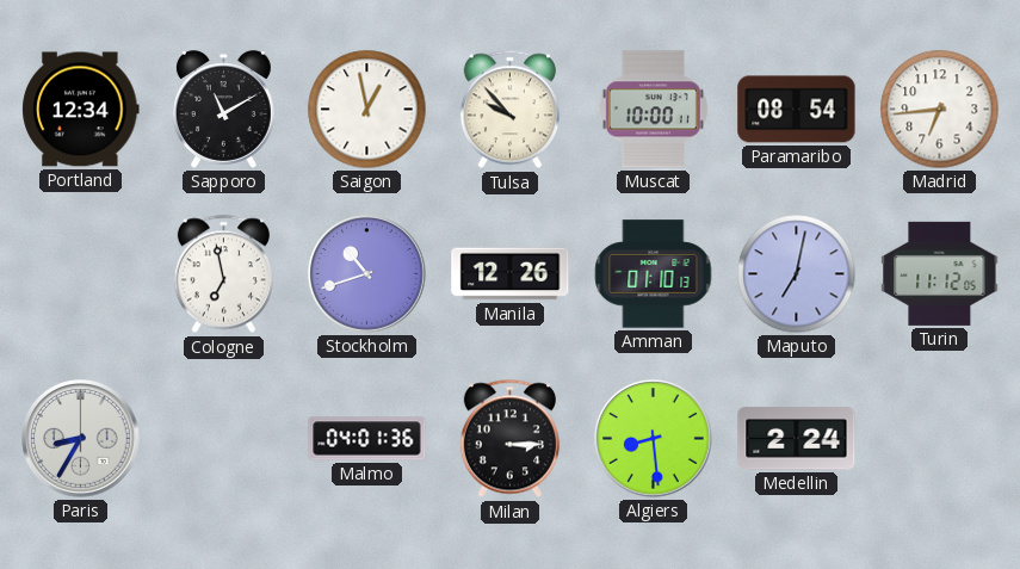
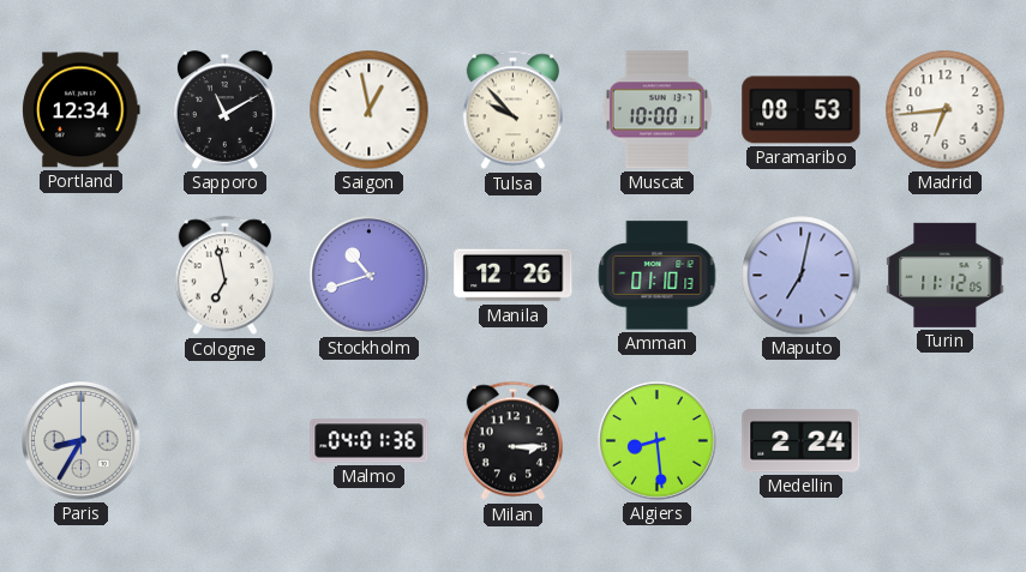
Paramaribo: 08:54 -> 08:53 (802, 110)
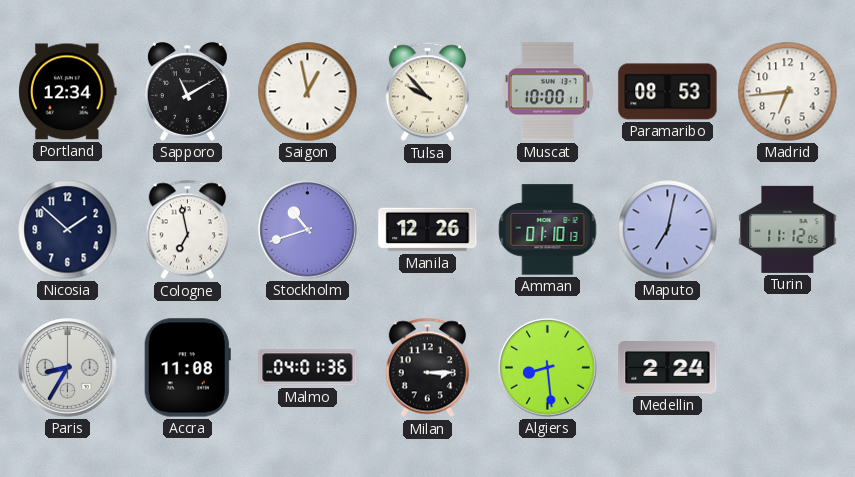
Nicosia: none -> 1:52 (68, 230)
Accra: none -> 11:08 (187, 368)
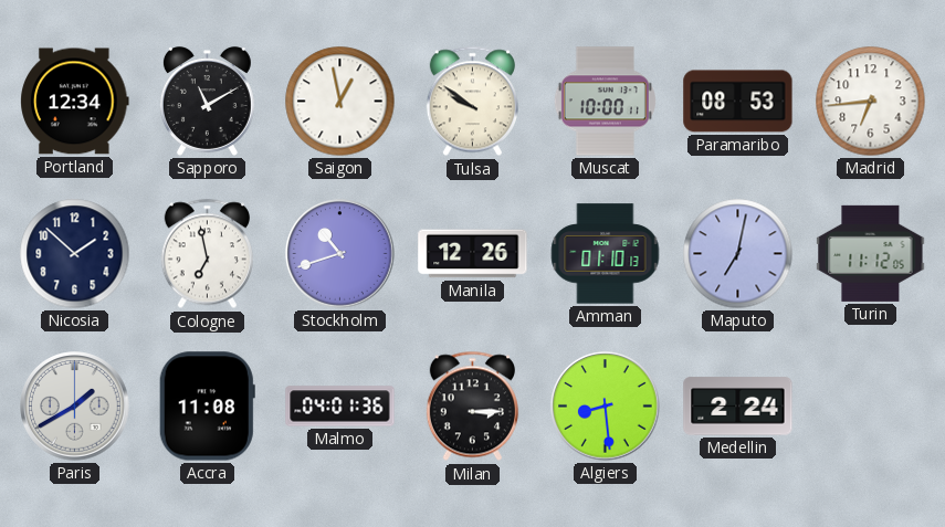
Tulsa: 9:53 -> 9:51 (472, 102)
Paris: 8:35 -> 1:40 (75, 407)
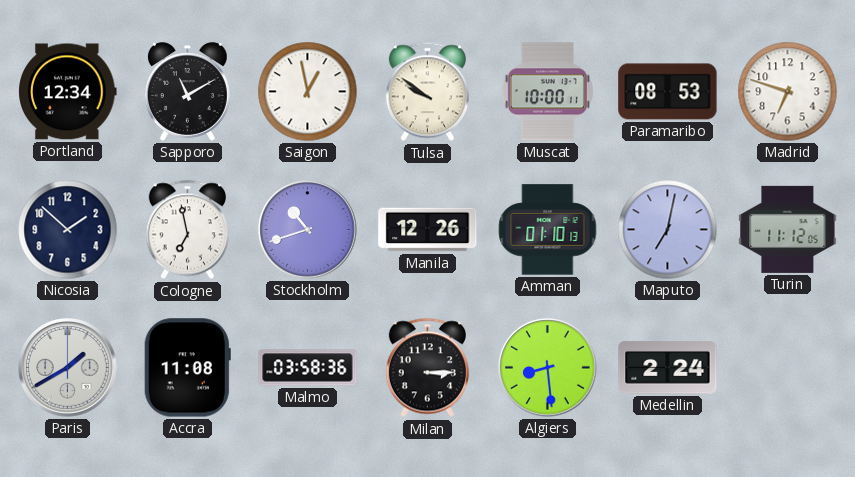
Madrid: 6:44 -> 6:48 (788, 92)
Malmo: 04:01 -> 03:58 (308, 368)
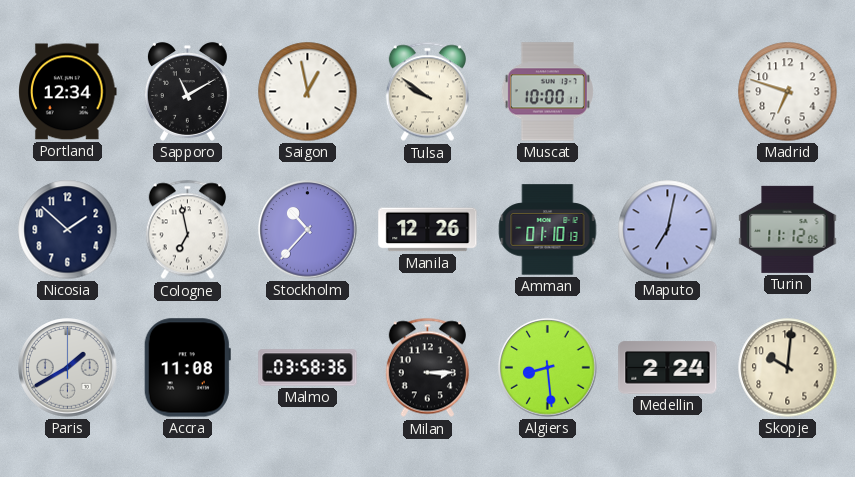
Paramaribo: 08:53 -> none (668, 92)
Stockholm: 10:42 -> 10:37 (308, 230)
Skopje: none -> 10:01 (788, 368)
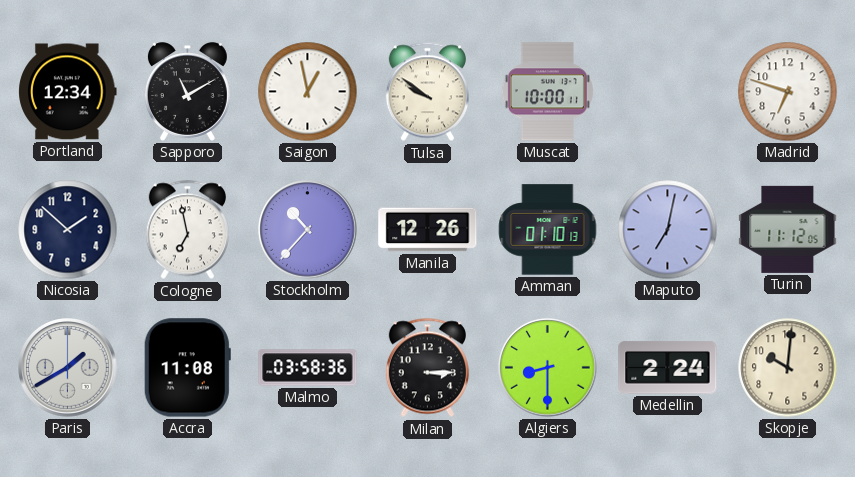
Algiers: 8:29 -> 8:30 (548, 368)
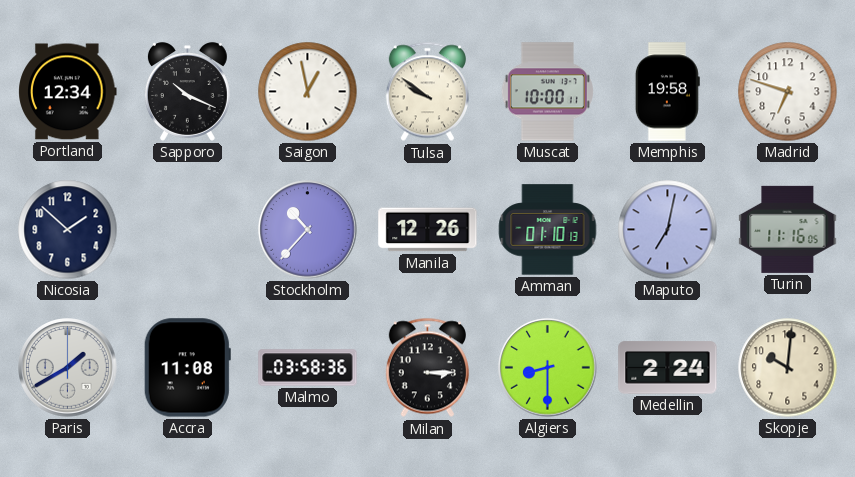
Sapporo: 11:10 -> 10:19 (187, 92)
Memphis: none -> 19:58 (667, 92)
Cologne: 6:58 -> none (187, 230)
Turin: 11:12 -> 11:16 (788, 229)
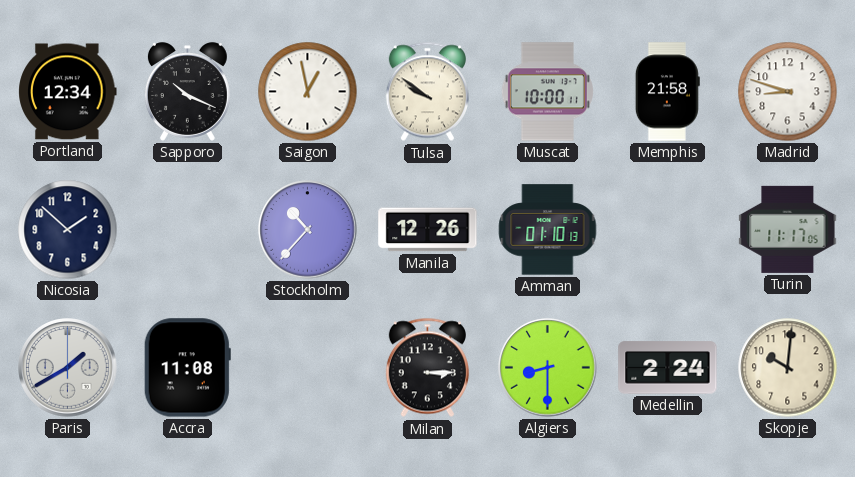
Memphis: 19:58 -> 21:58 (667, 92)
Madrid: 6:48 -> 8:48 (788, 92)
Maputo: 7:02 -> none (668, 230)
Turin: 11:16 -> 11:17 (788, 229)
Malmo: 03:58 -> none (308, 368)
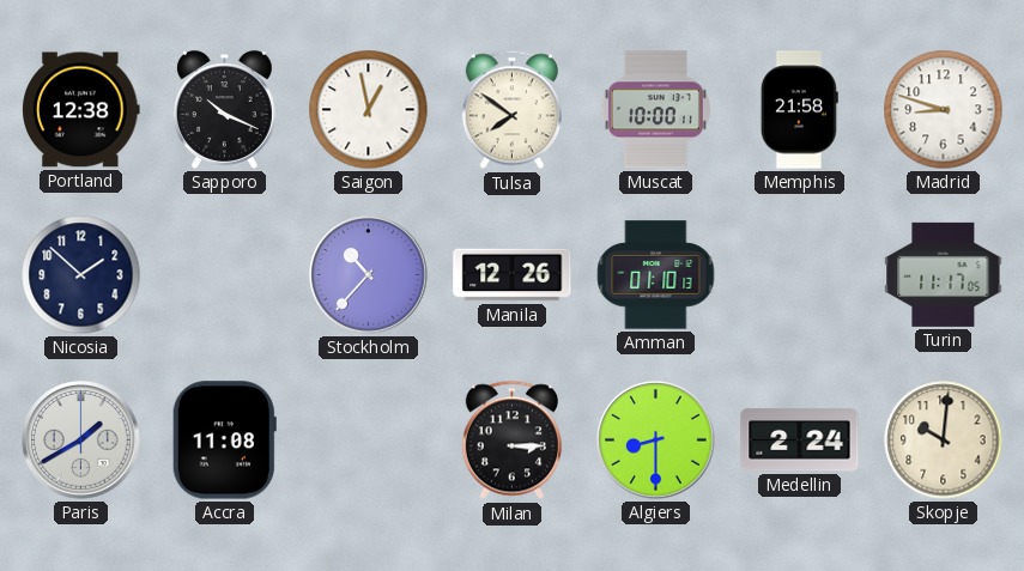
Portland: 12:34 -> 12:38 (81, 110)
Tulsa: 9:51 -> 7:51 (511, 110)
